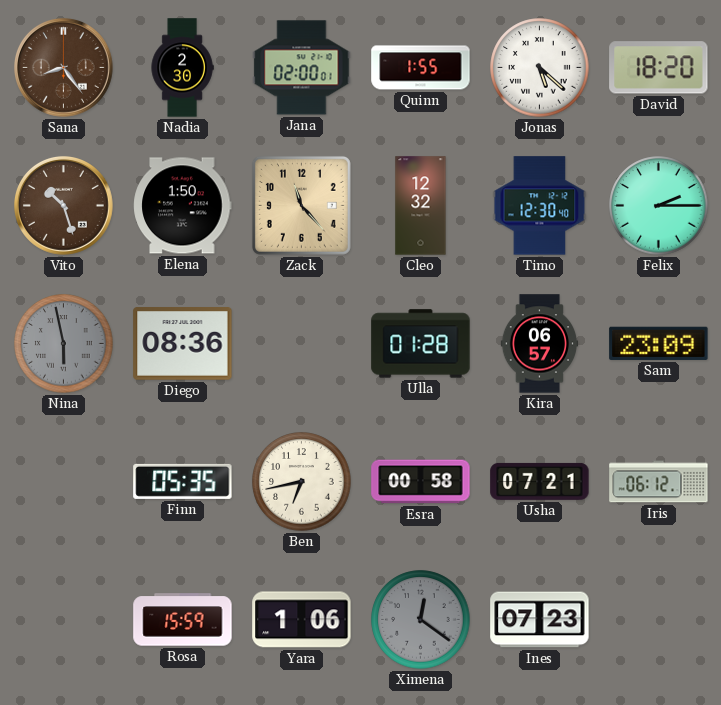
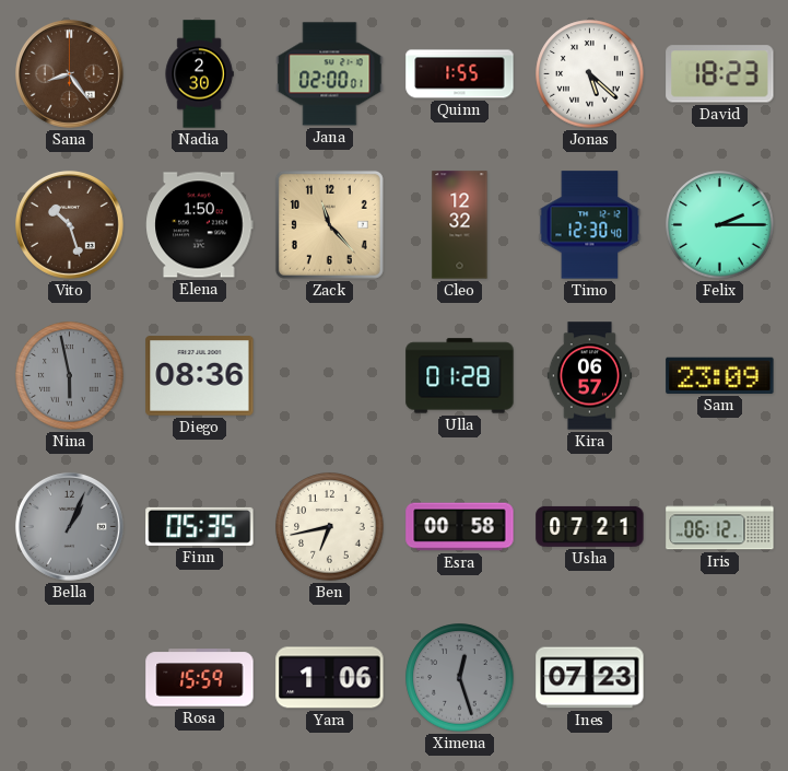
David: 18:20 -> 18:23 (720, 74)
Bella: none -> 1:04 (69, 526)
Ximena: 12:21 -> 12:27 (460, 678)
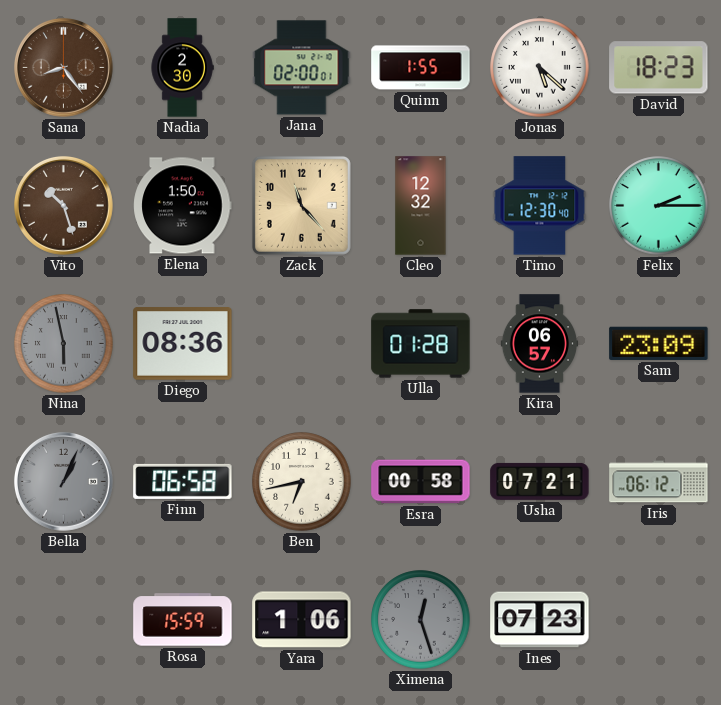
Finn: 05:35 -> 06:58 (183, 481)
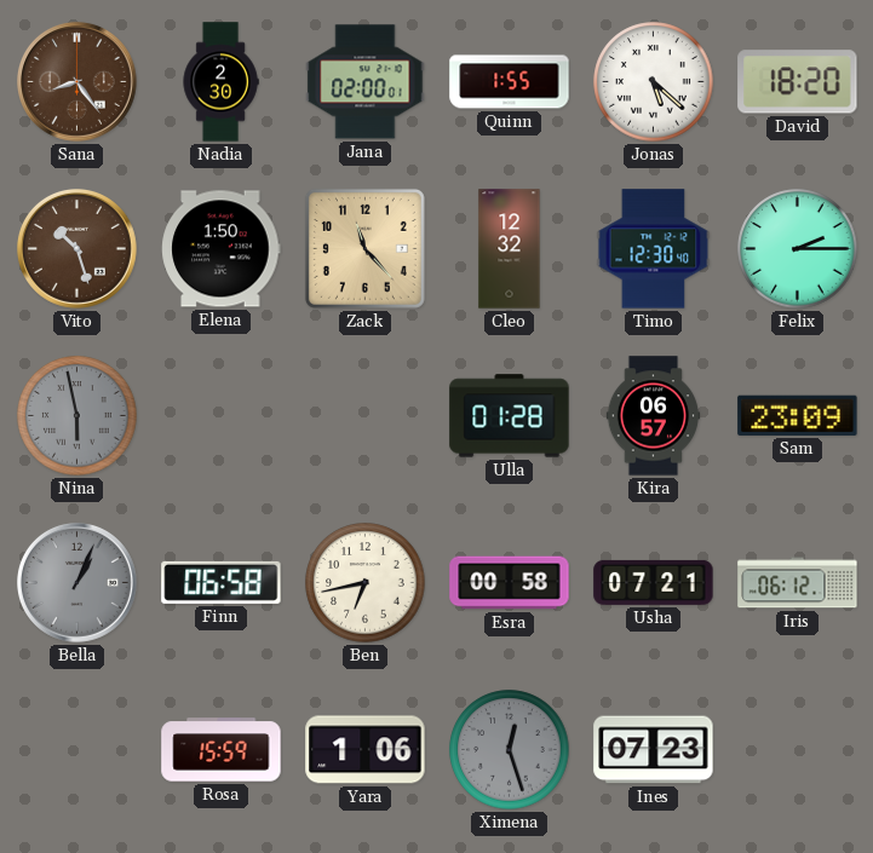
David: 18:23 -> 18:20 (798, 82)
Diego: 08:36 -> none (183, 344)
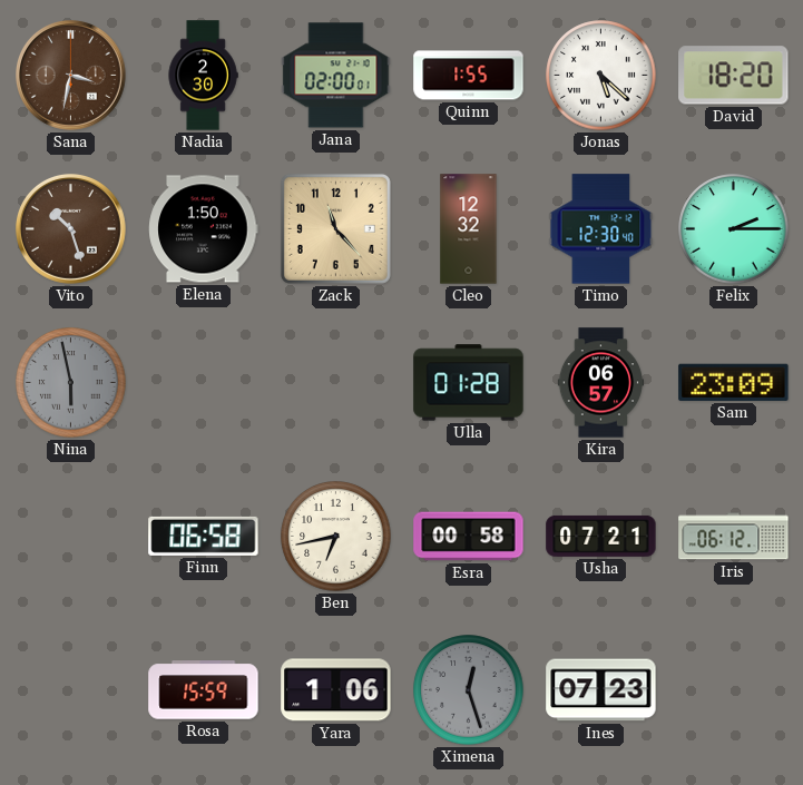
Sana: 8:24 -> 3:32 (70, 75)
Bella: 1:04 -> none (76, 582)
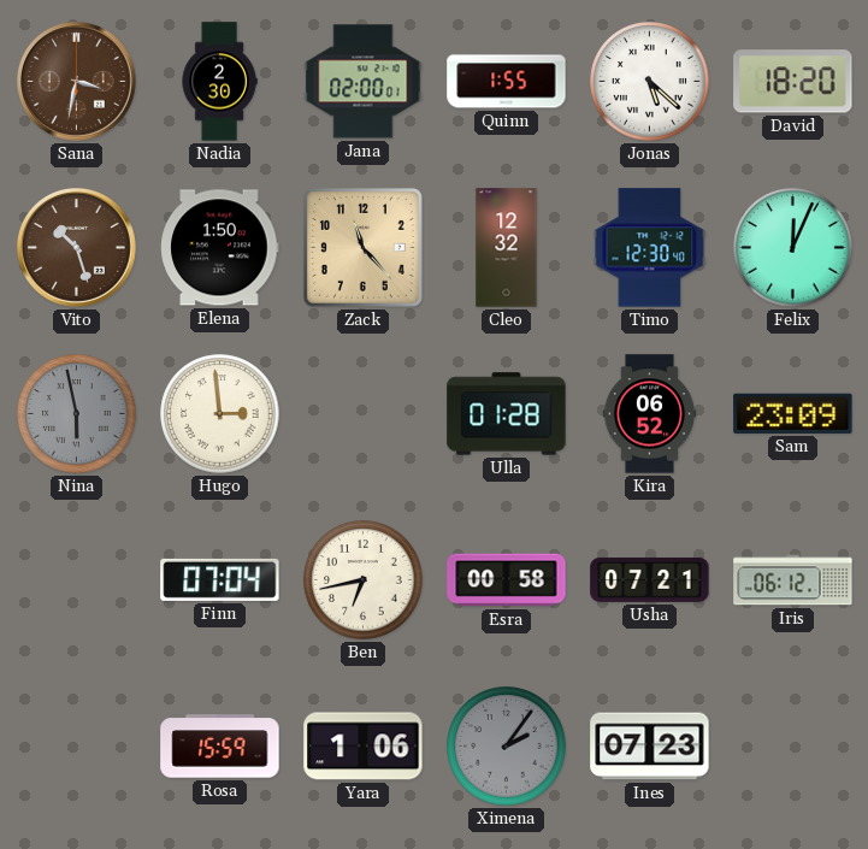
Felix: 2:15 -> 12:04 (793, 248)
Hugo: none -> 2:59 (220, 414)
Kira: 06:57 -> 06:52 (649, 414)
Finn: 06:58 -> 07:04 (220, 579)
Ximena: 12:27 -> 2:06 (507, 747)
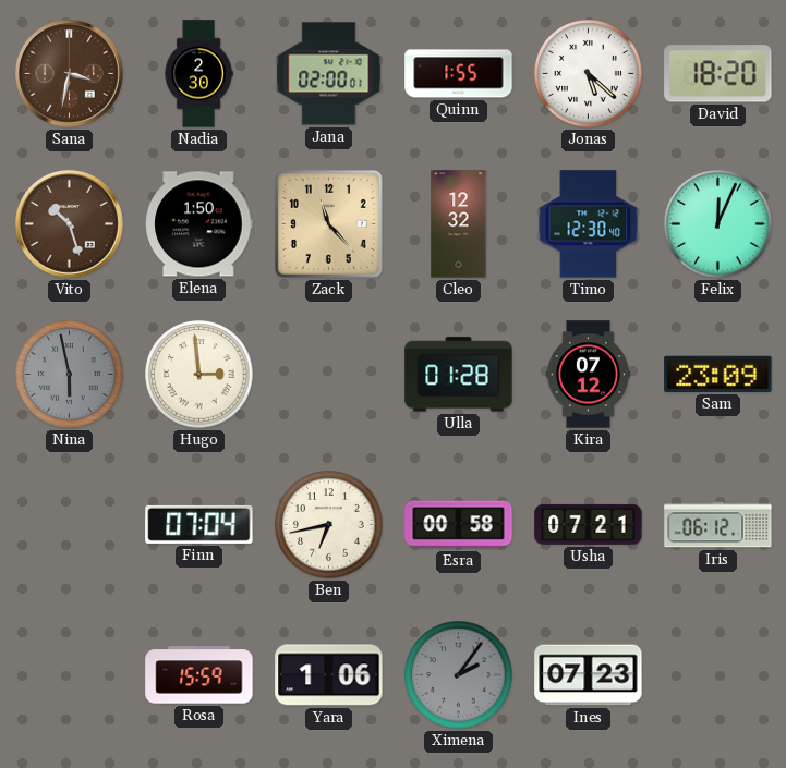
Kira: 06:52 -> 07:12 (588, 375)
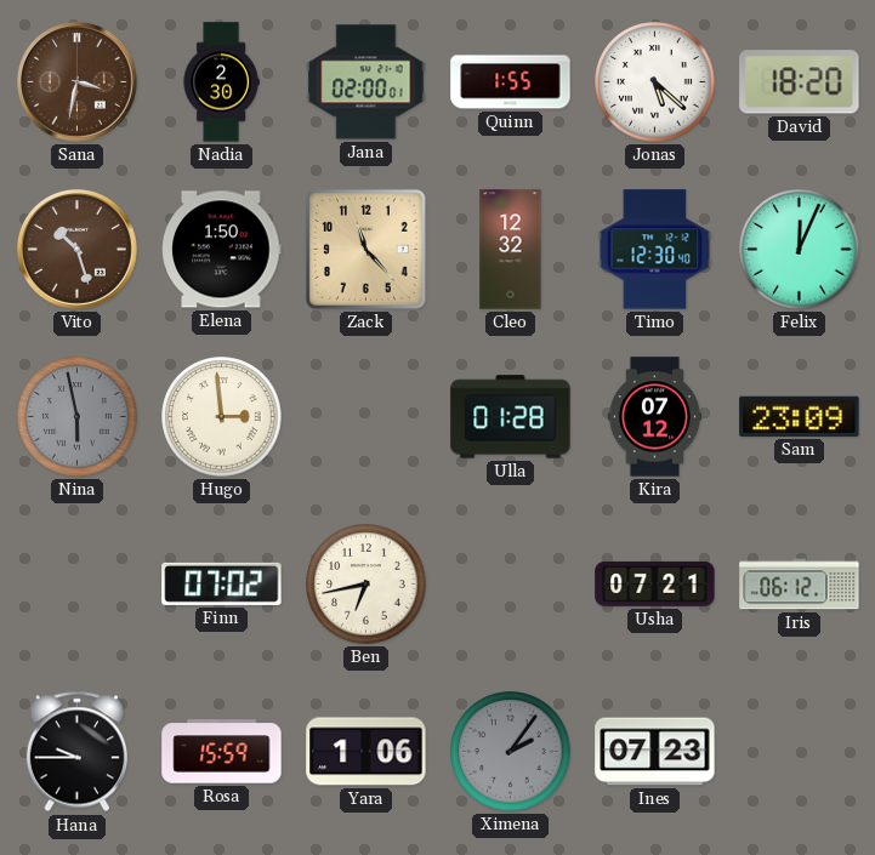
Finn: 07:04 -> 07:02 (222, 583)
Esra: 00:58 -> none (459, 525)
Hana: none -> 9:45 (78, 752)
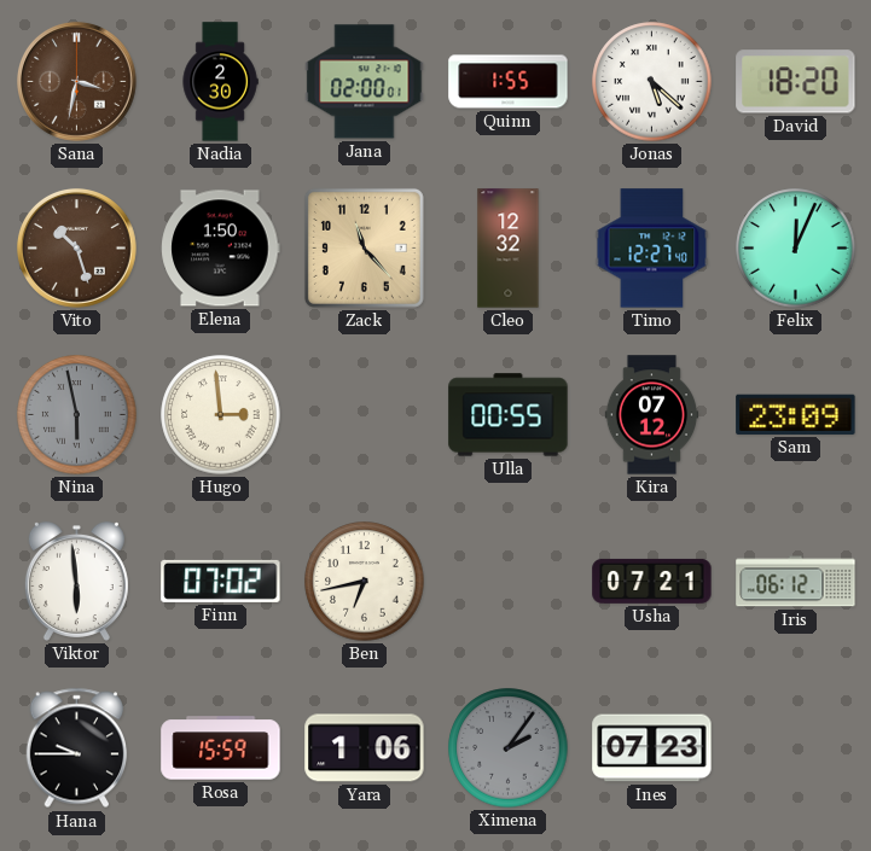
Timo: 12:30 -> 12:27 (652, 249)
Ulla: 01:28 -> 00:55 (509, 415)
Viktor: none -> 5:59 (76, 582)
